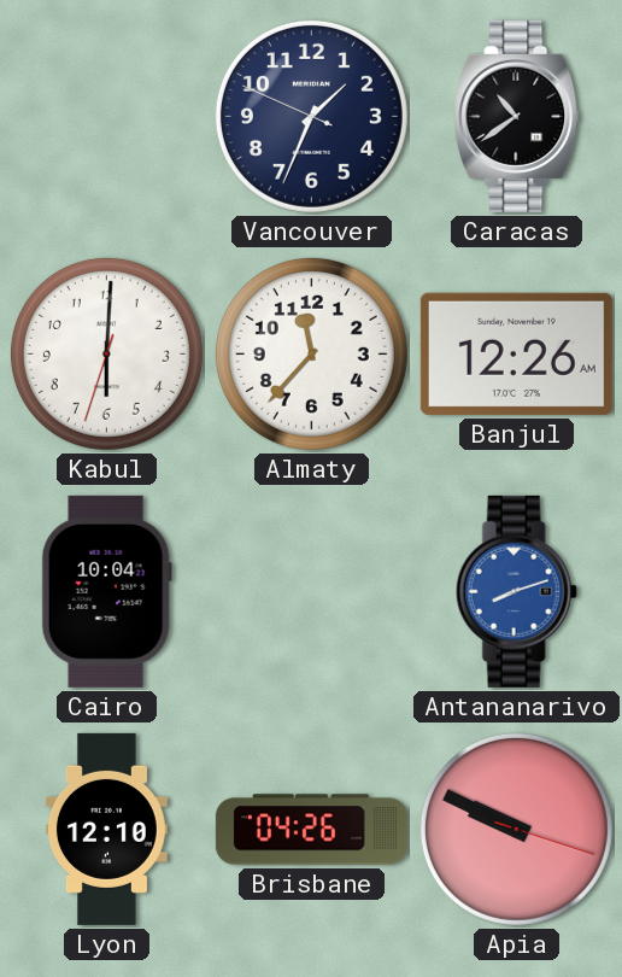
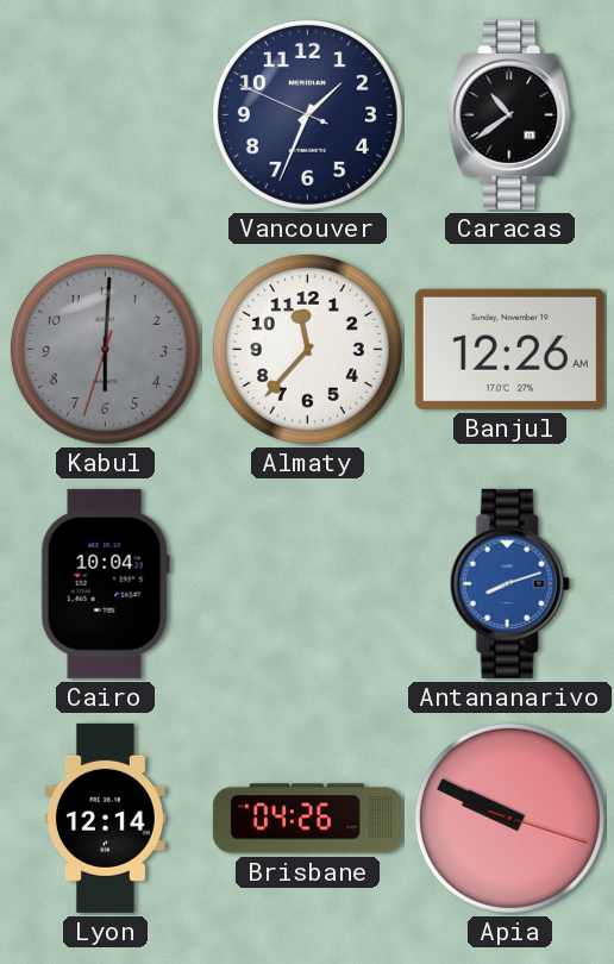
Kabul dial: white -> grey (105, 349)
Lyon: 12:10 -> 12:14 (105, 818)
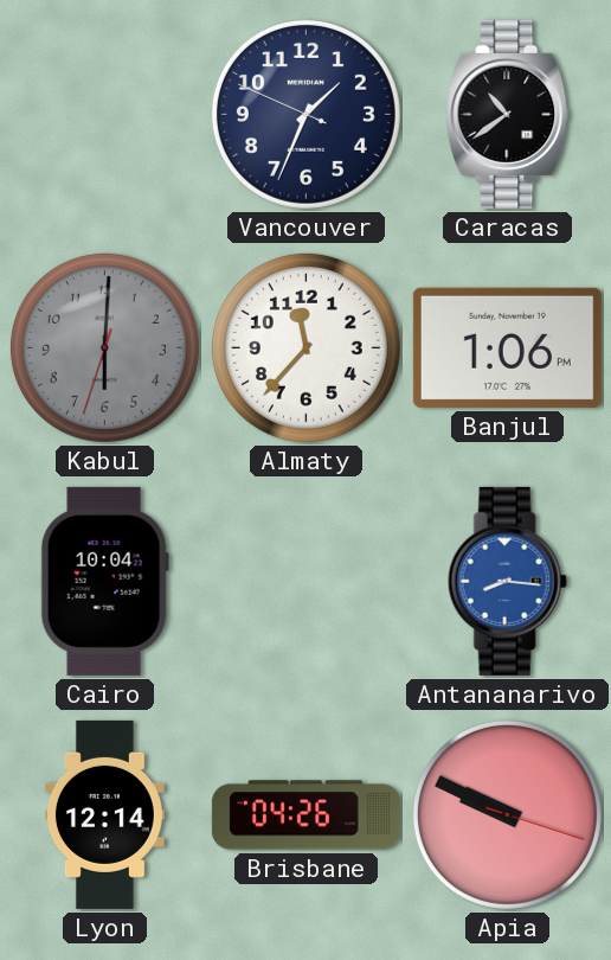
Banjul: 12:26 -> 1:06 (507, 347)
Antananarivo: 8:12 -> 8:16 (507, 581)
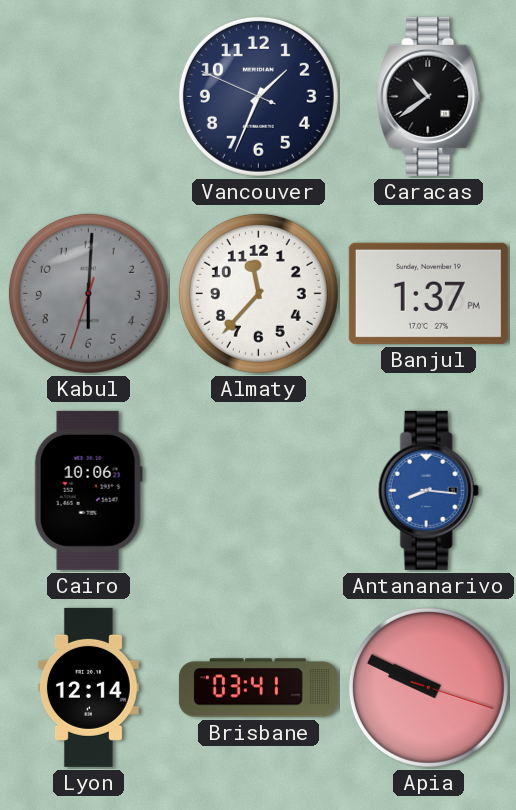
Banjul: 1:06 -> 1:37 (428, 293)
Cairo: 10:04 -> 10:06 (88, 490)
Brisbane: 04:26 -> 03:41 (258, 688)
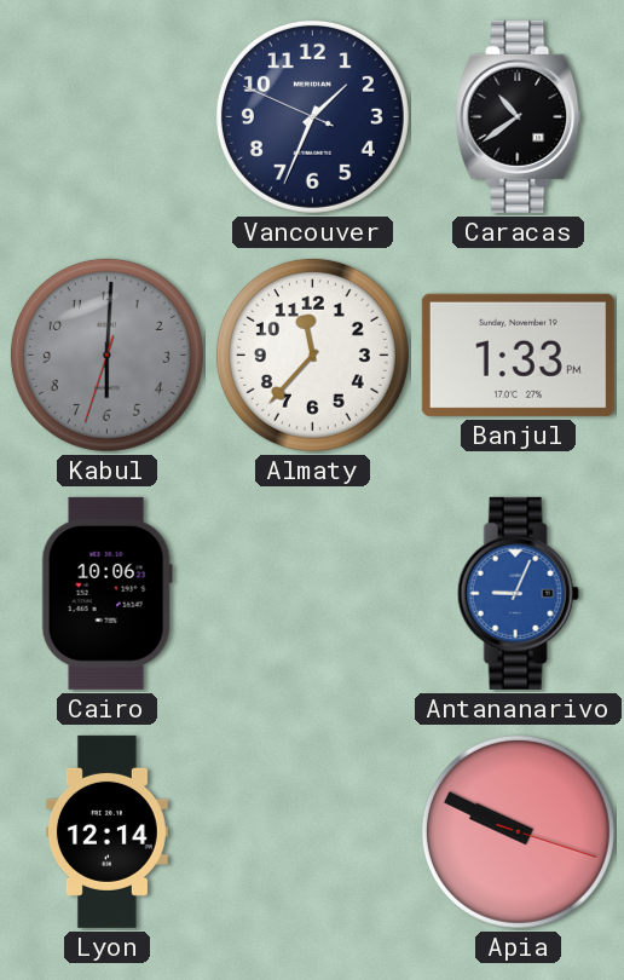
Banjul: 1:37 -> 1:33 (518, 354)
Antananarivo: 8:16 -> 9:04 (518, 593)
Brisbane: 03:41 -> none (258, 688)
